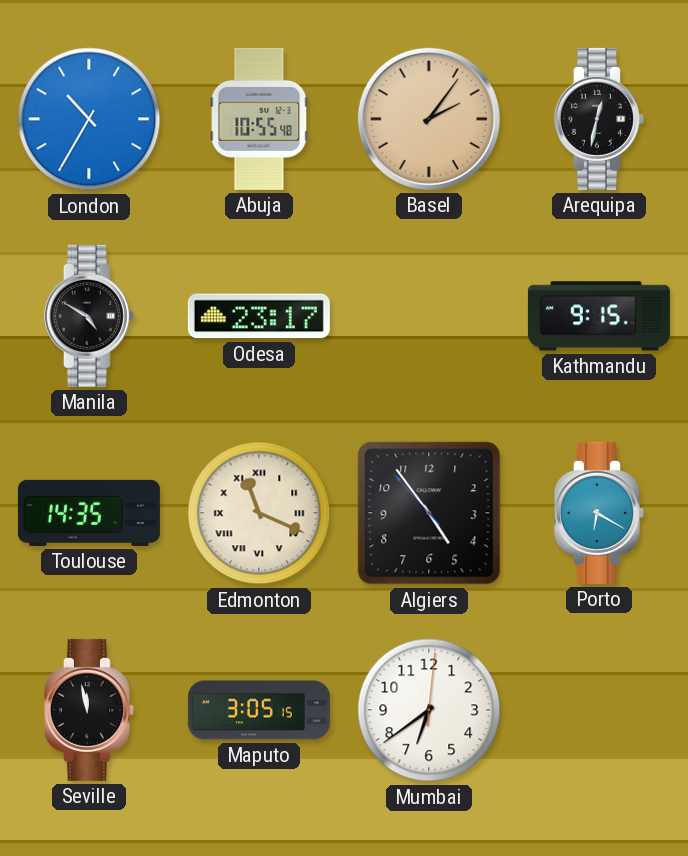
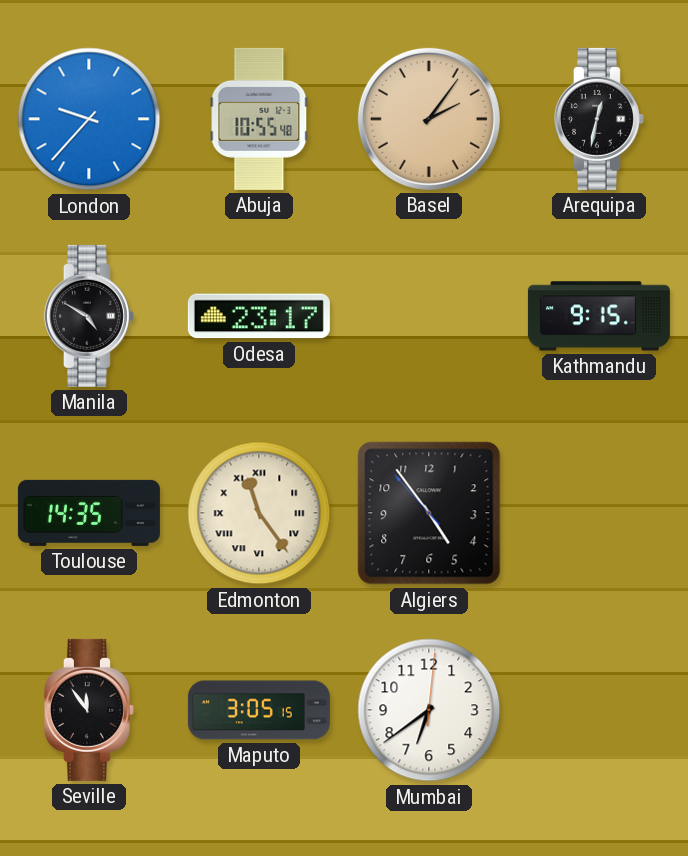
London: 10:35 -> 9:37 (89, 119)
Edmonton: 11:19 -> 11:24 (259, 513)
Porto: 6:20 -> none (599, 513)
Seville: 11:58 -> 11:54 (89, 710)
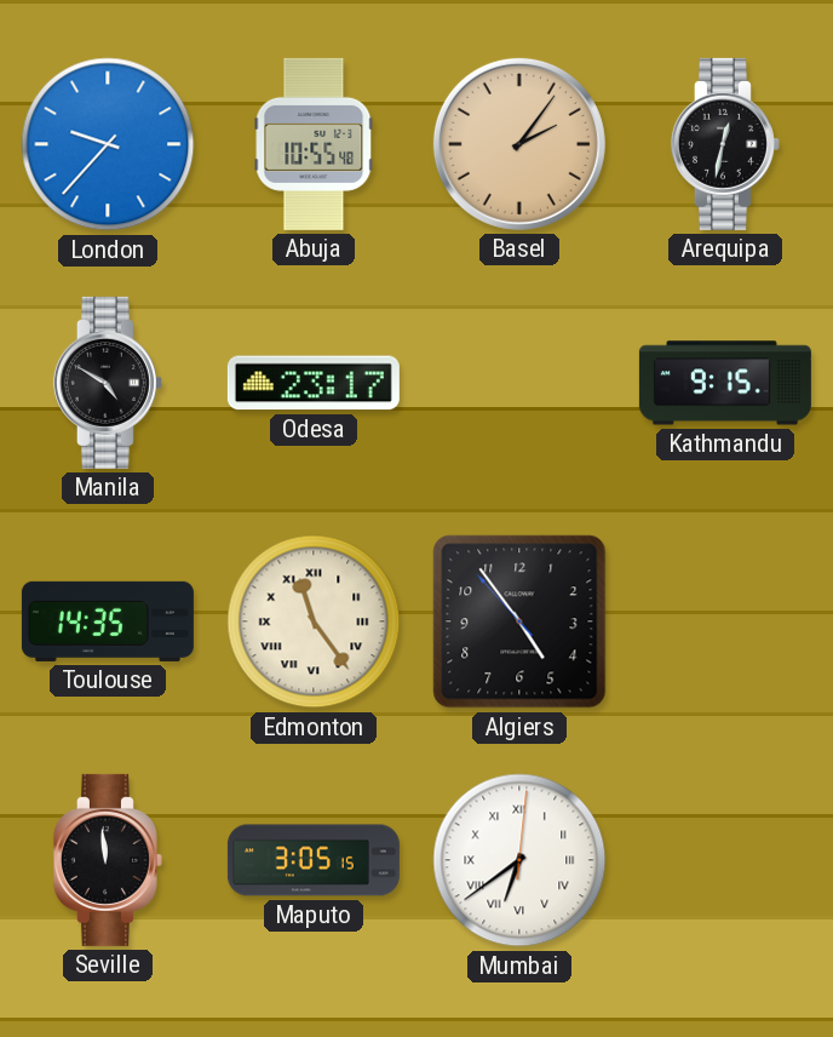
Seville: 11:54 -> 11:59 (108, 860)
Mumbai numerals: Arabic -> Roman (519, 860)
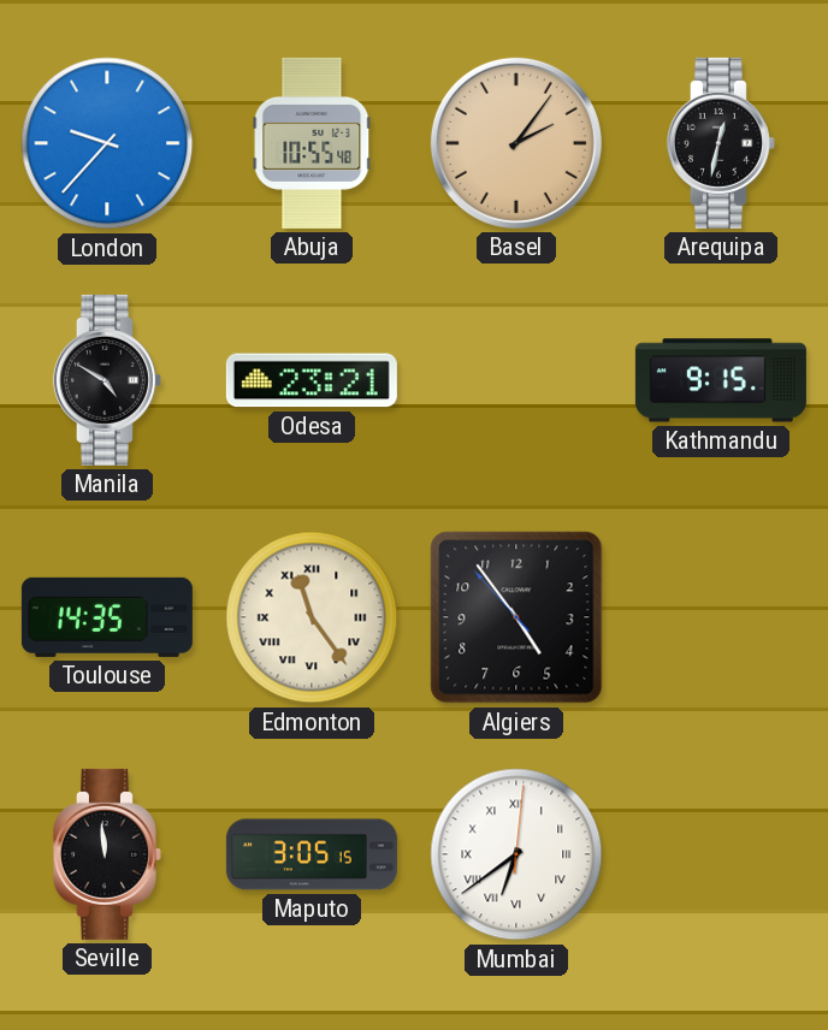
Odesa: 23:17 -> 23:21 (312, 380)
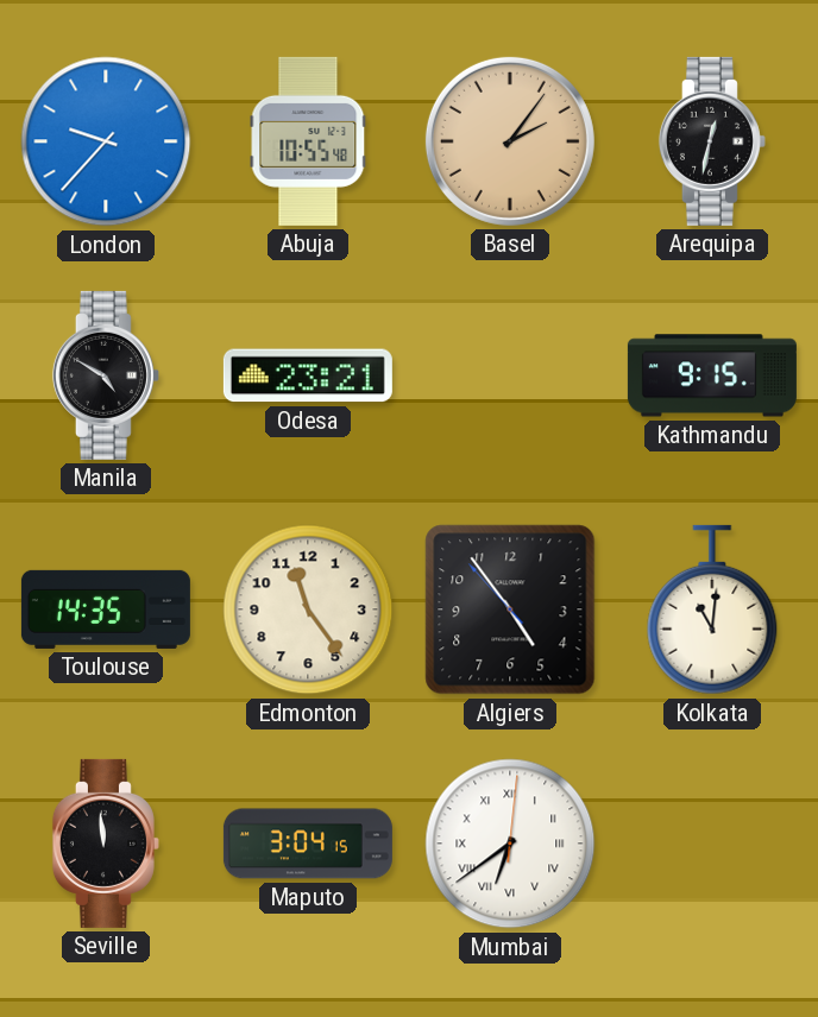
Edmonton numerals: Roman -> Arabic (308, 609)
Kolkata: none -> 11:01 (712, 609)
Maputo: 3:05 -> 3:04 (308, 844)
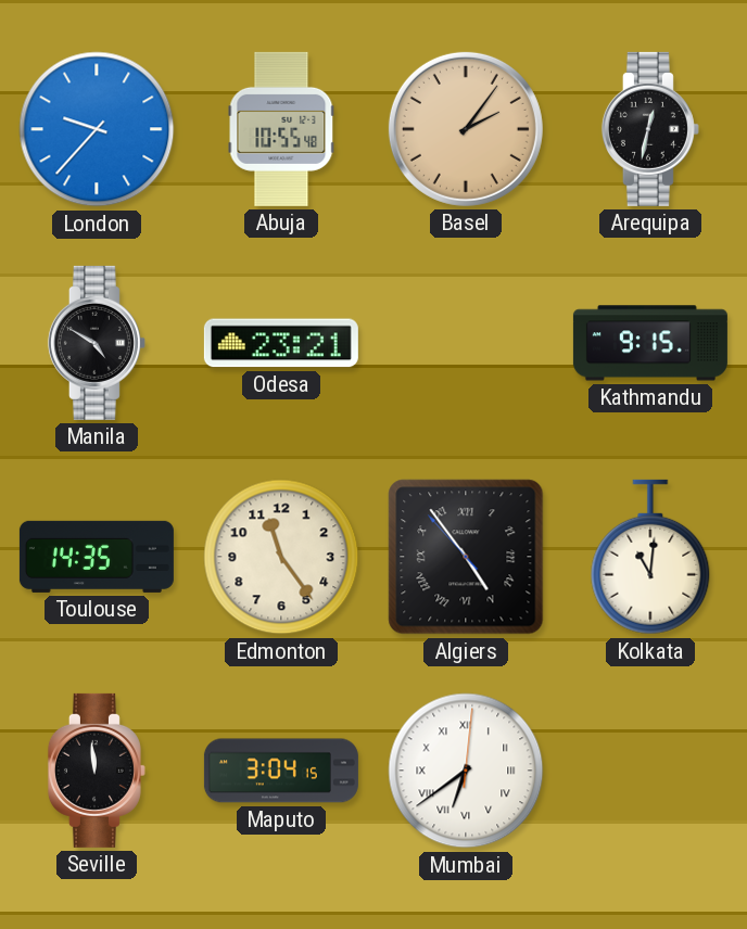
Algiers numerals: Arabic -> Roman (466, 557)
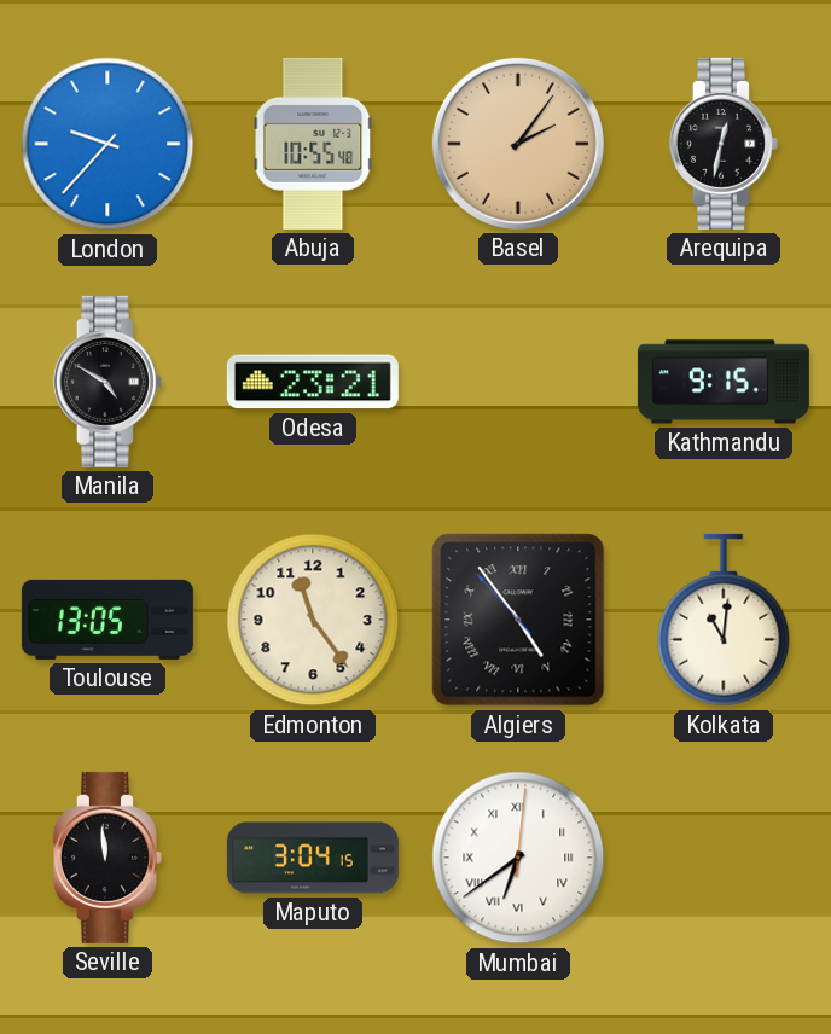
Toulouse: 14:35 -> 13:05 (107, 620)
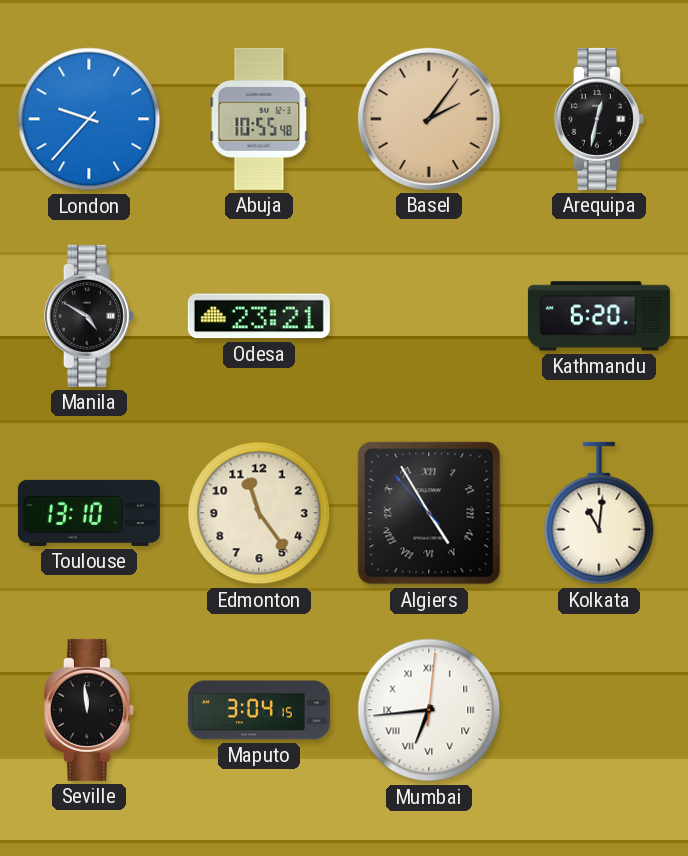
Kathmandu: 9:15 -> 6:20 (599, 316)
Toulouse: 13:05 -> 13:10 (89, 513)
Algiers: 4:53 -> 4:54 (429, 513)
Mumbai: 6:39 -> 6:44 (429, 710)
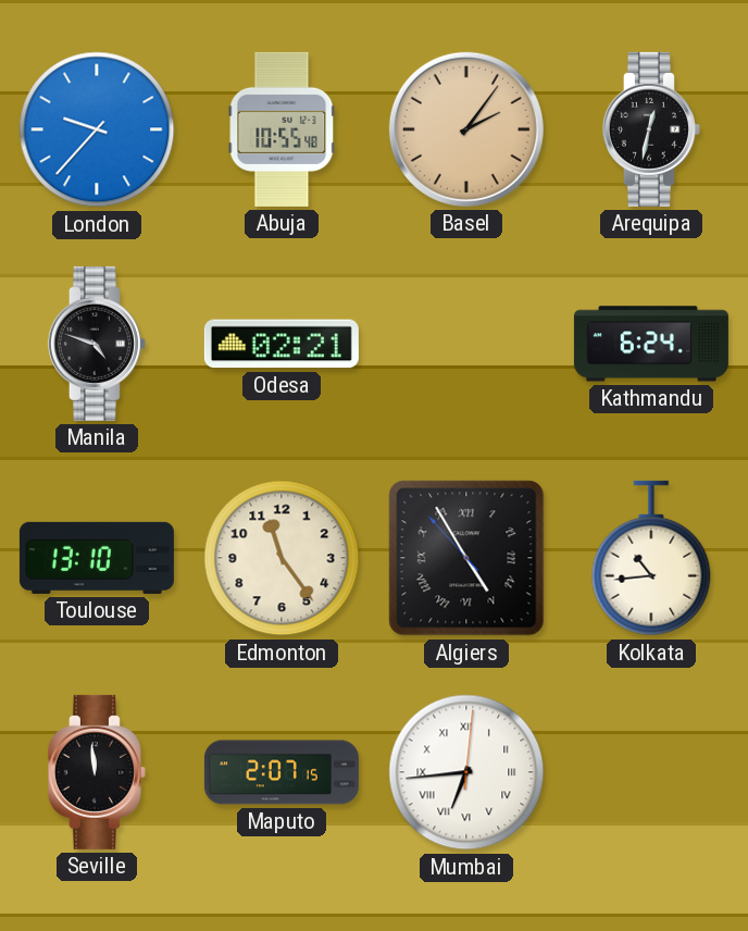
Manila: 4:50 -> 4:48 (97, 344)
Odesa: 23:21 -> 02:21 (282, 344)
Kathmandu: 6:20 -> 6:24 (651, 344)
Kolkata: 11:01 -> 10:44 (651, 558)
Maputo: 3:04 -> 2:07 (282, 772)
